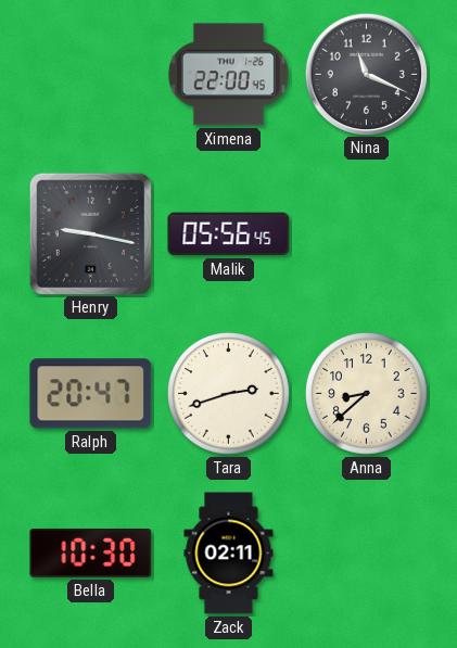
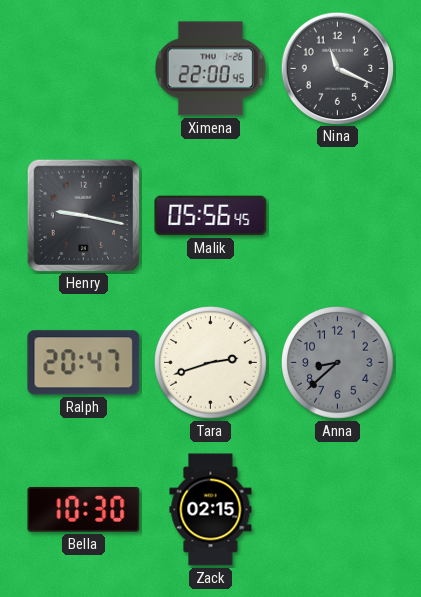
Anna dial: cream -> grey (338, 363)
Zack: 02:11 -> 02:15 (211, 510)
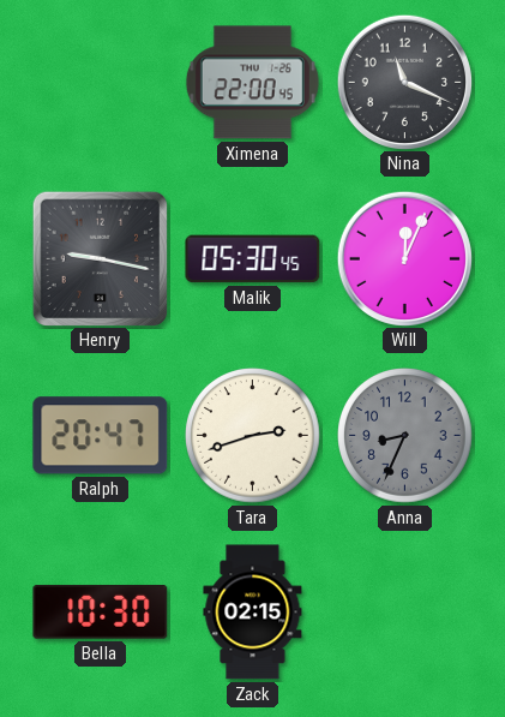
Malik: 05:56 -> 05:30 (253, 259)
Will: none -> 12:04 (404, 258)
Anna: 8:38 -> 8:34 (405, 436)
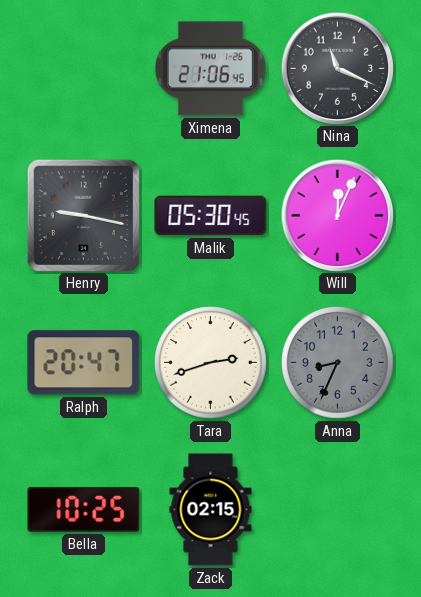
Ximena: 22:00 -> 21:06 (210, 69)
Bella: 10:30 -> 10:25 (84, 509)
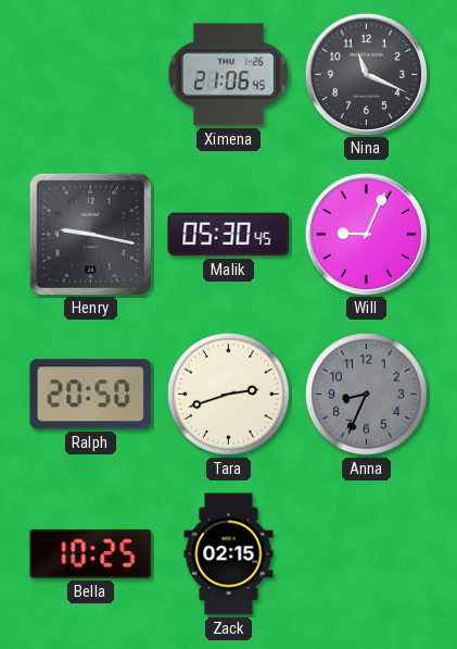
Will: 12:04 -> 9:04 (366, 234)
Ralph: 20:47 -> 20:50 (91, 395)
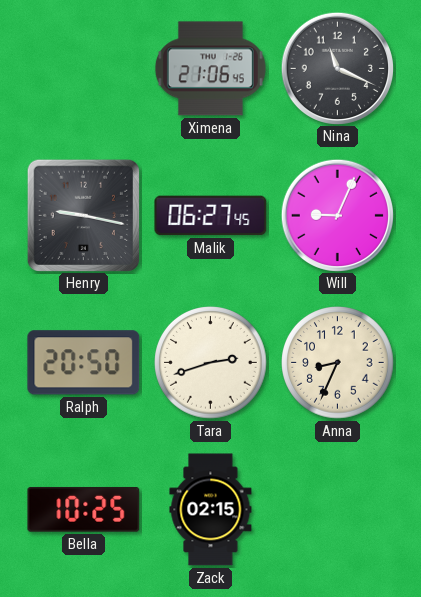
Malik: 05:30 -> 06:27 (211, 216)
Anna dial: grey -> cream (338, 363)
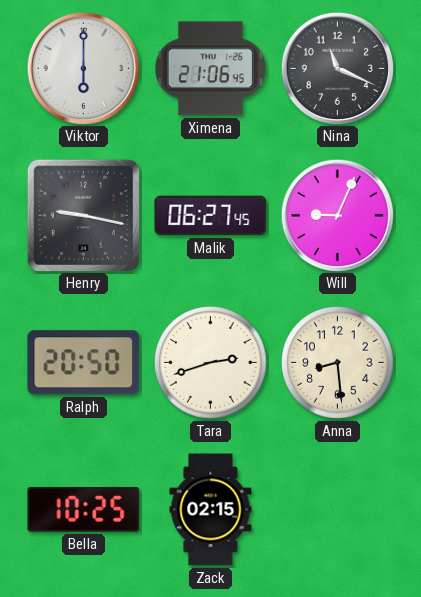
Viktor: none -> 6:00 (83, 68)
Anna: 8:34 -> 8:29 (338, 363)
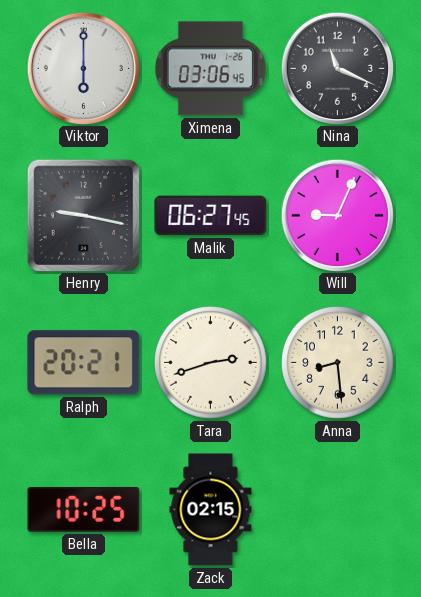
Ximena: 21:06 -> 03:06 (210, 69)
Ralph: 20:50 -> 20:21 (84, 363)
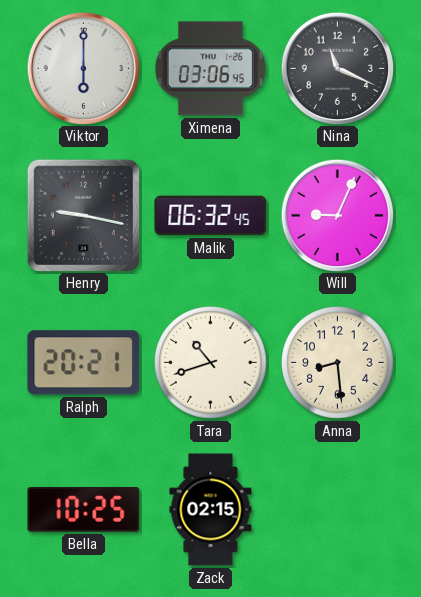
Malik: 06:27 -> 06:32 (211, 216)
Tara: 2:42 -> 10:42 (211, 363)
